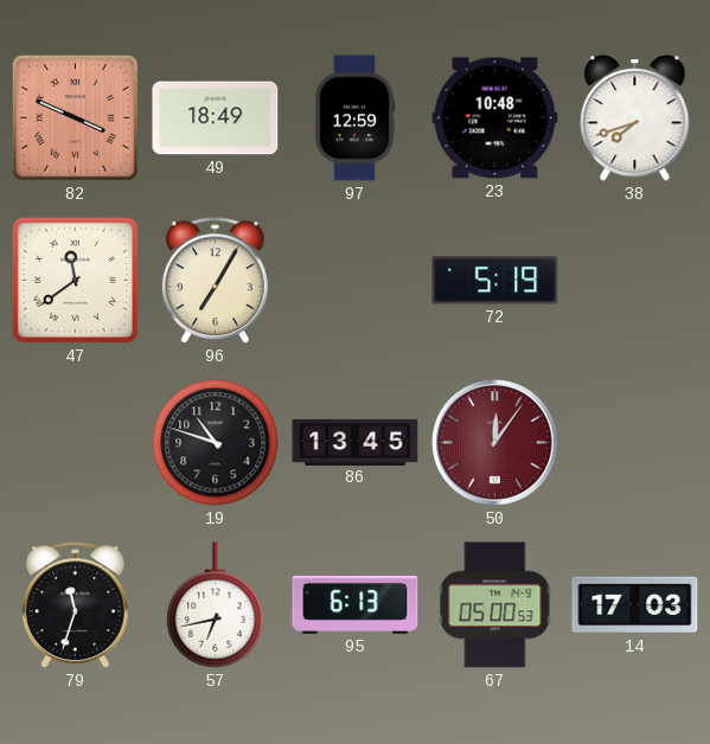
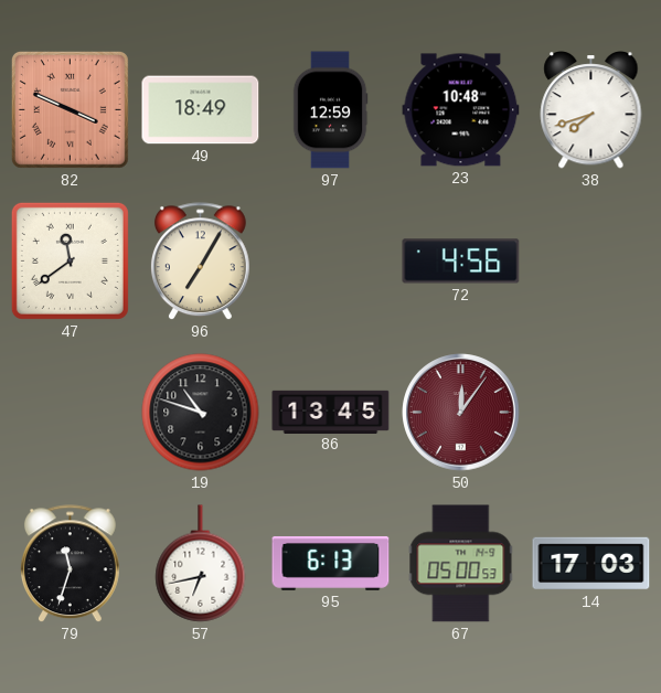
72: 5:19 -> 4:56 (461, 262)
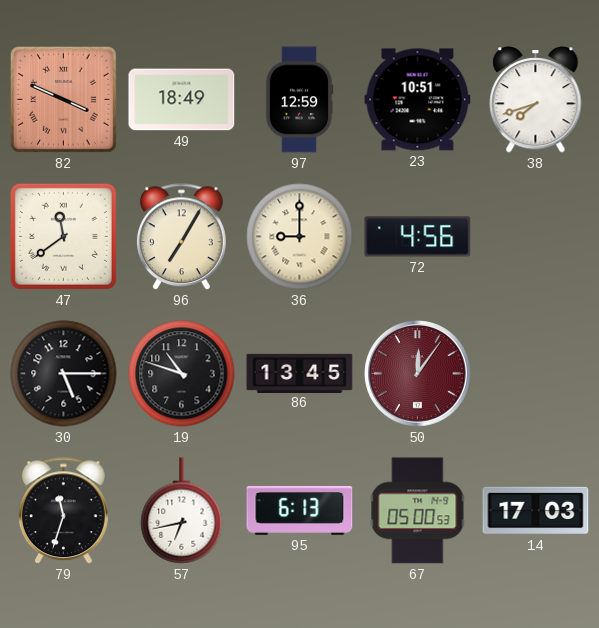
23: 10:48 -> 10:51 (418, 100)
36: none -> 9:00 (300, 237)
30: none -> 5:15 (64, 374)
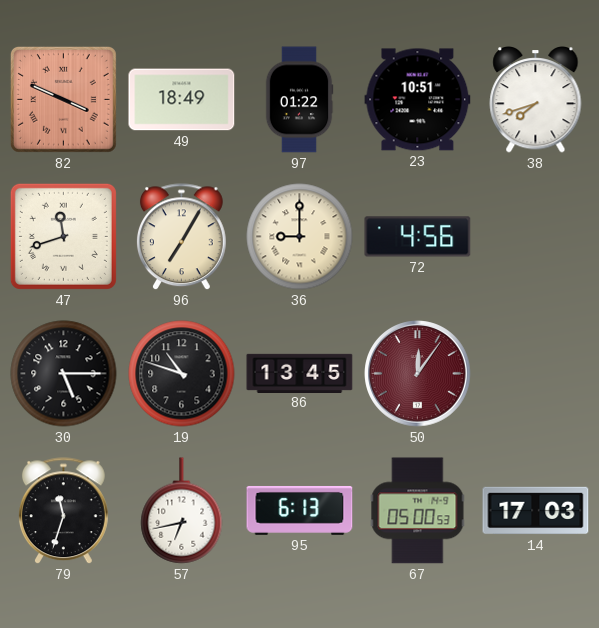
97: 12:59 -> 01:22 (299, 100)
47: 11:39 -> 11:42 (63, 236)
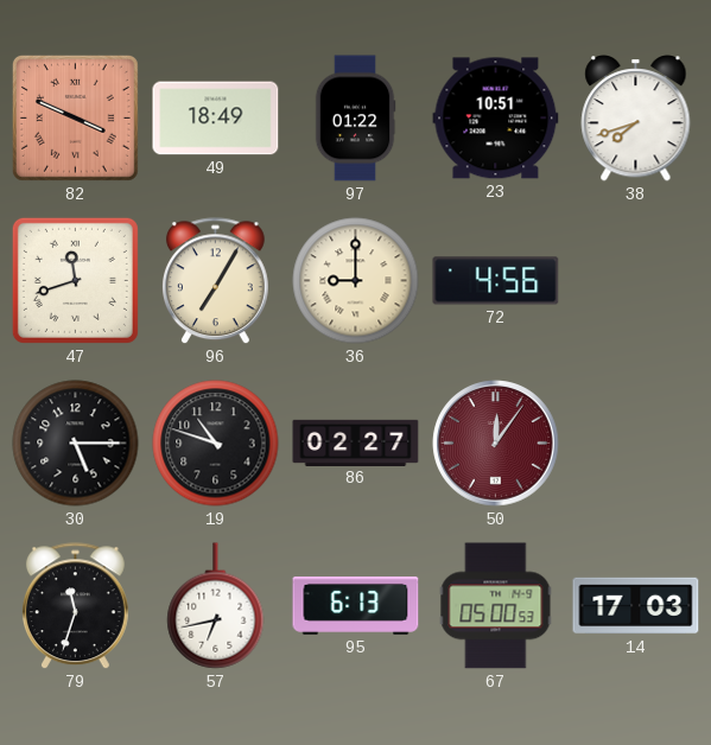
86: 13:45 -> 02:27 (356, 442)
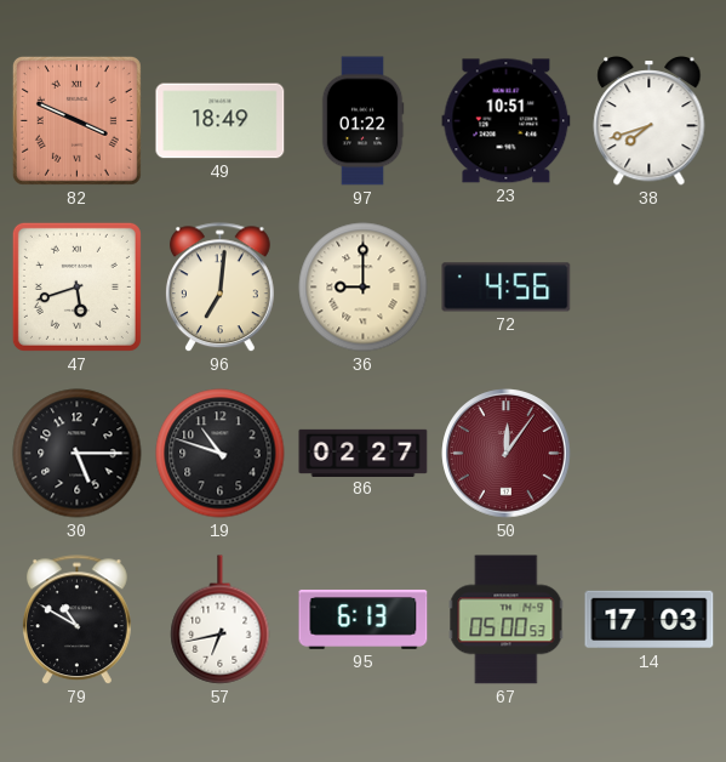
47: 11:42 -> 5:42 (76, 286)
96: 7:05 -> 7:01 (219, 288)
79: 11:33 -> 10:50 (76, 620)
